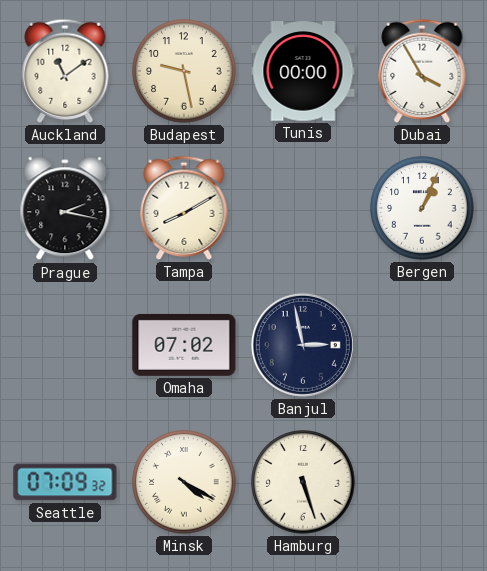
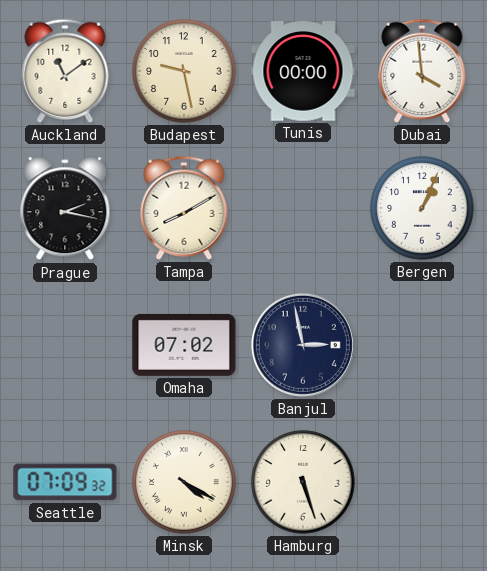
Dubai: 3:55 -> 3:59 (422, 71)
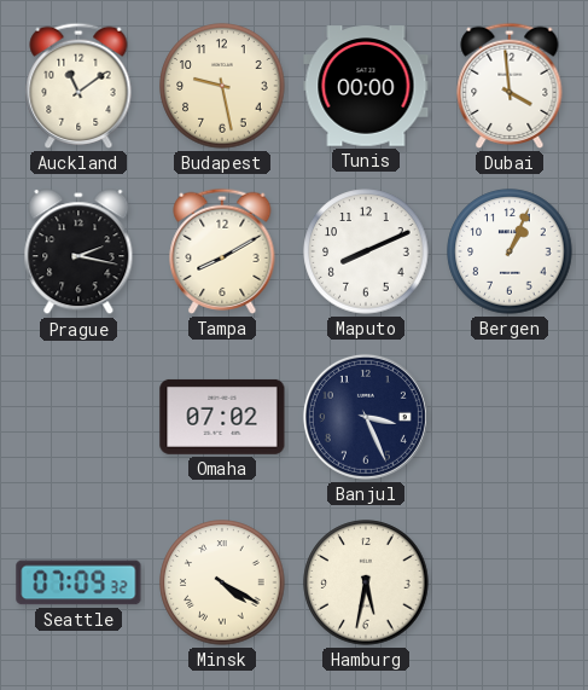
Maputo: none -> 8:11 (366, 251)
Banjul: 2:58 -> 3:26 (366, 417)
Hamburg: 5:27 -> 5:32 (366, 582)
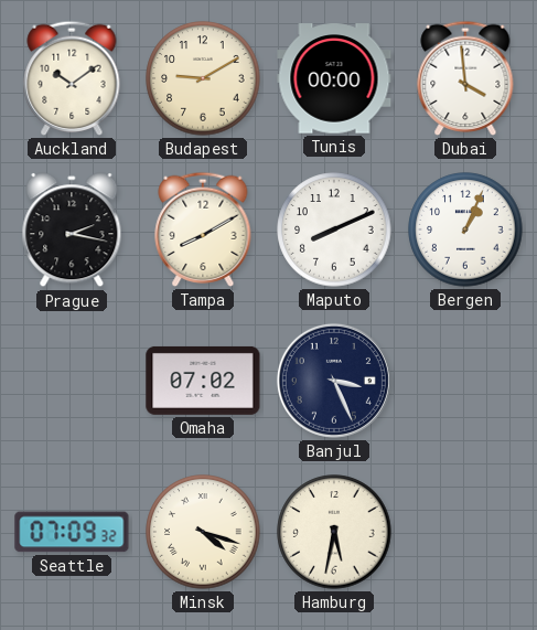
Auckland: 11:09 -> 10:09 (72, 78)
Budapest: 9:28 -> 9:10 (203, 78)
Minsk: 4:20 -> 4:18 (203, 532)
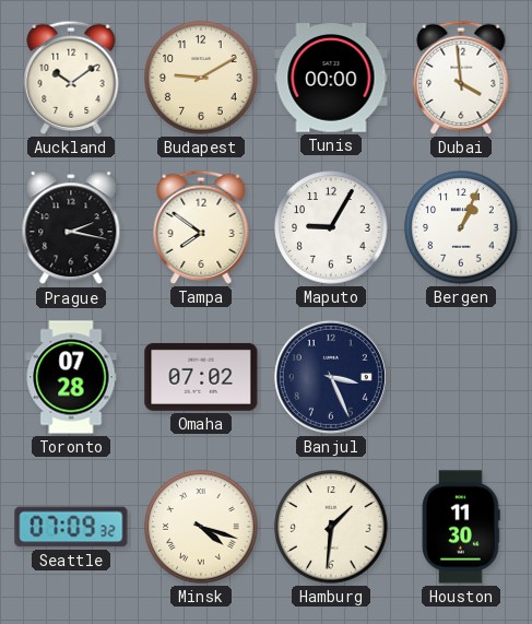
Tampa: 8:10 -> 7:51 (201, 227)
Maputo: 8:11 -> 9:05 (331, 227)
Toronto: none -> 07:28 (71, 377)
Hamburg: 5:32 -> 1:31 (331, 527)
Houston: none -> 11:30 (461, 527)
